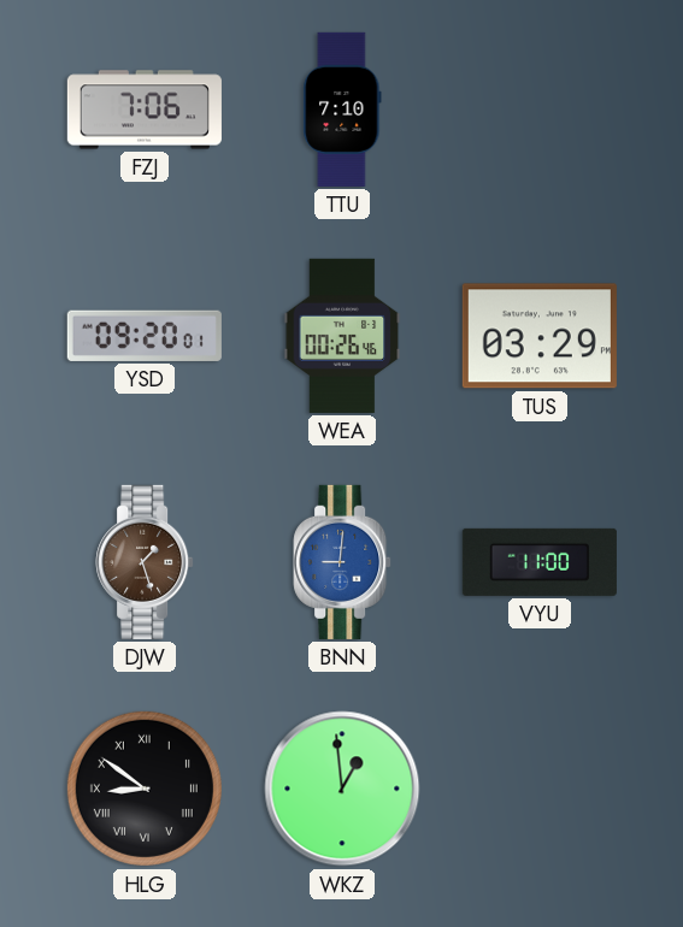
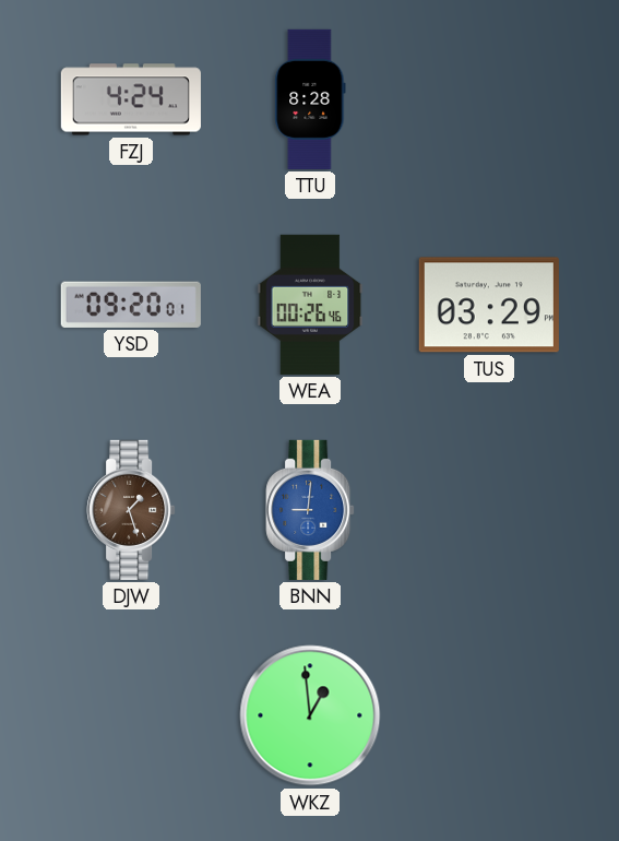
FZJ: 7:06 -> 4:24 (131, 99)
TTU: 7:10 -> 8:28 (310, 99)
VYU: 11:00 -> none (540, 562)
HLG: 8:51 -> none (145, 789)
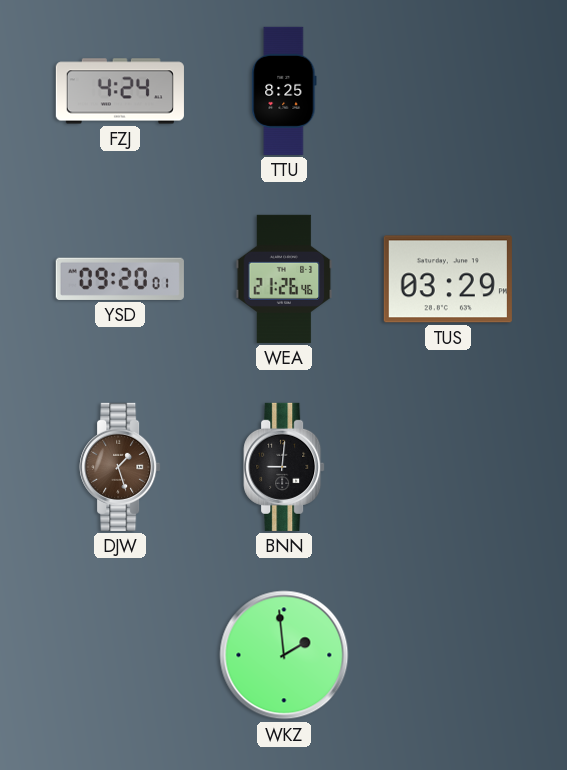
TTU: 8:28 -> 8:25 (284, 91)
WEA: 00:26 -> 21:26 (284, 279)
BNN dial: blue -> black (284, 467)
WKZ: 12:59 -> 1:59 (284, 655)
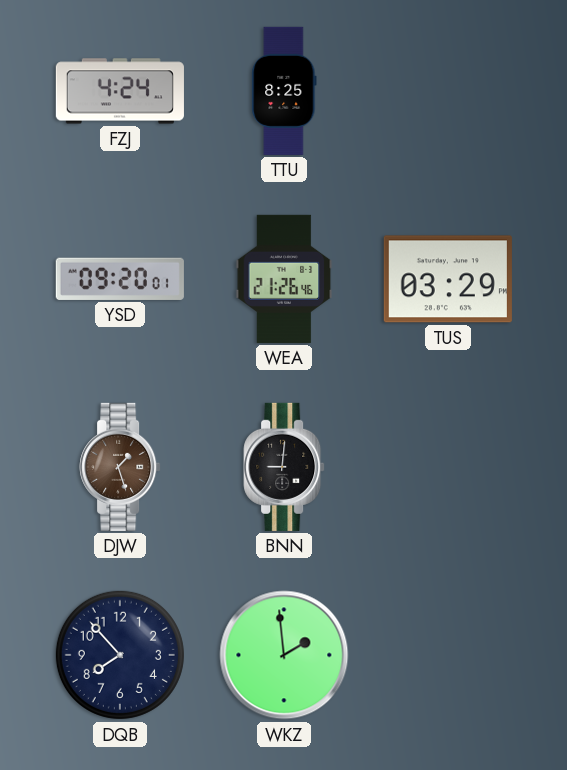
DQB: none -> 7:53 (120, 655)
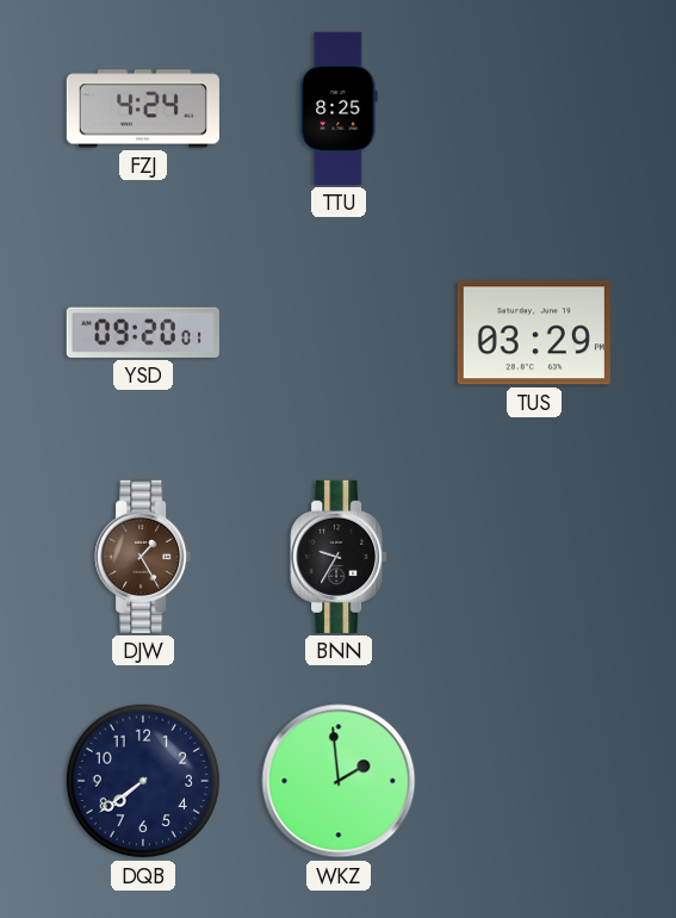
WEA: 21:26 -> none (284, 279)
DJW: 1:27 -> 1:25 (143, 557)
BNN: 9:01 -> 9:35 (339, 557)
DQB: 7:53 -> 7:39 (143, 781)
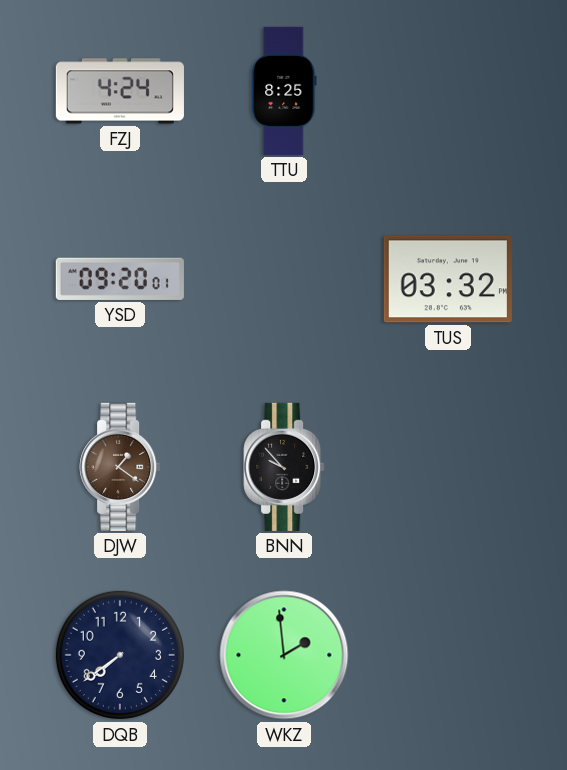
TUS: 03:29 -> 03:32 (448, 279)
DJW: 1:25 -> 1:21 (120, 467)
BNN: 9:35 -> 9:53 (284, 467)
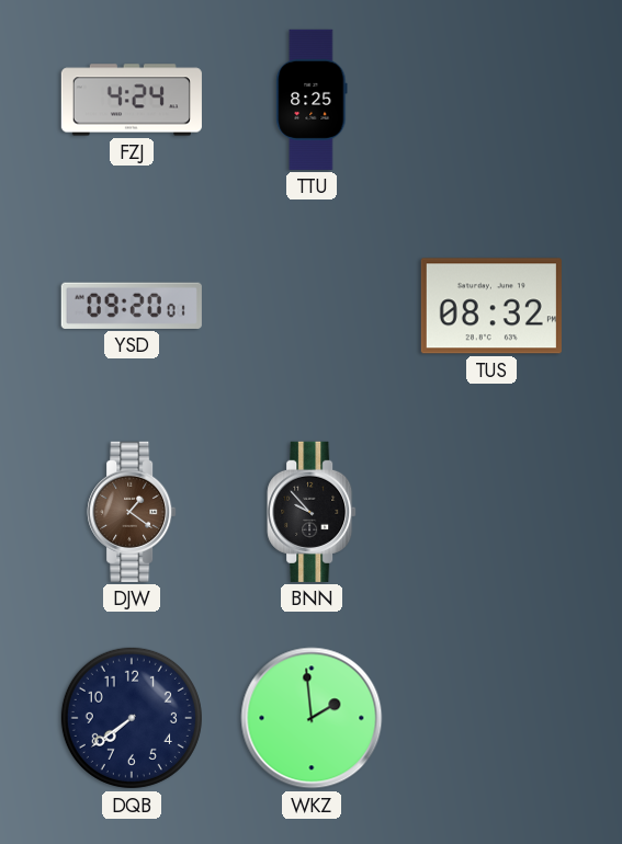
TUS: 03:32 -> 08:32 (491, 306)
